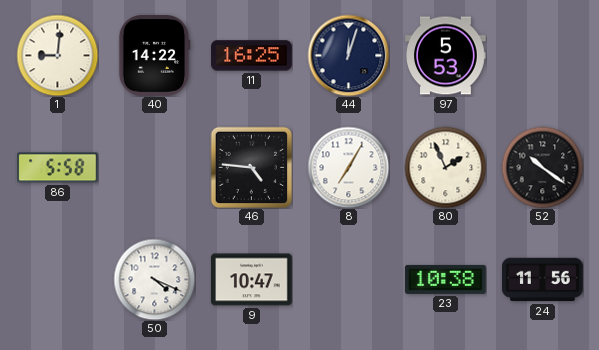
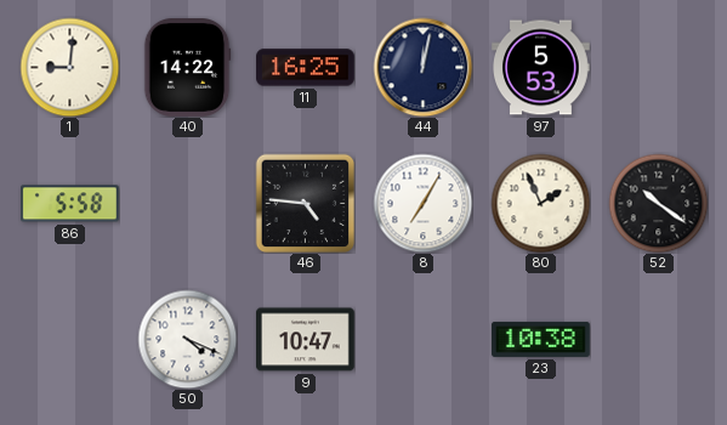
44: 12:03 -> 12:02 (422, 67)
24: 11:56 -> none (543, 280)
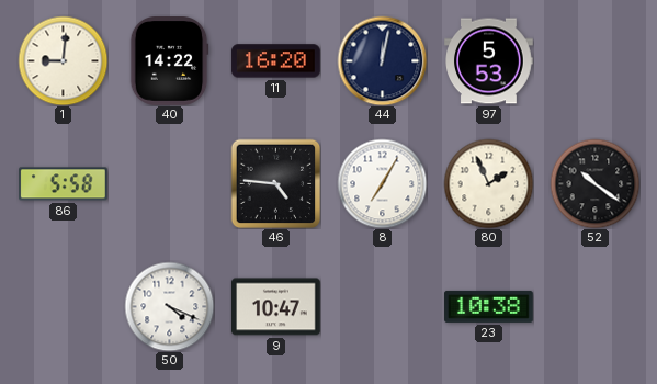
11: 16:25 -> 16:20 (276, 61)
